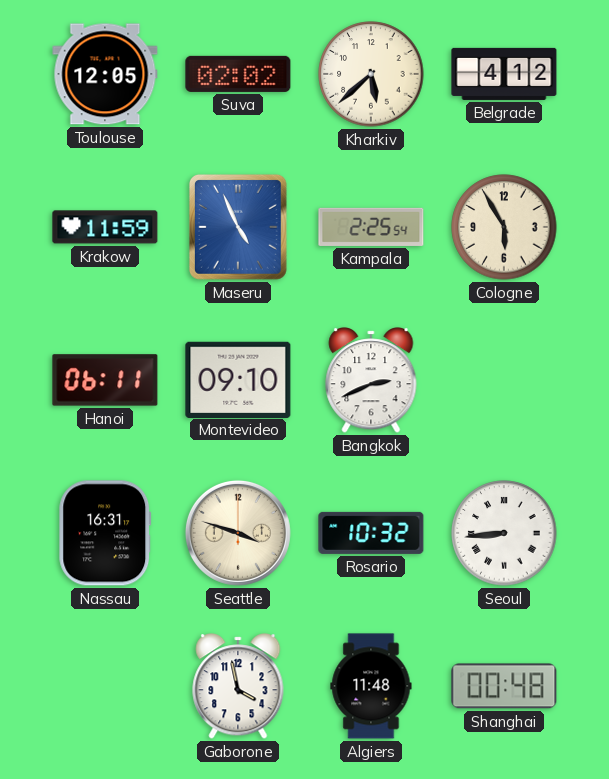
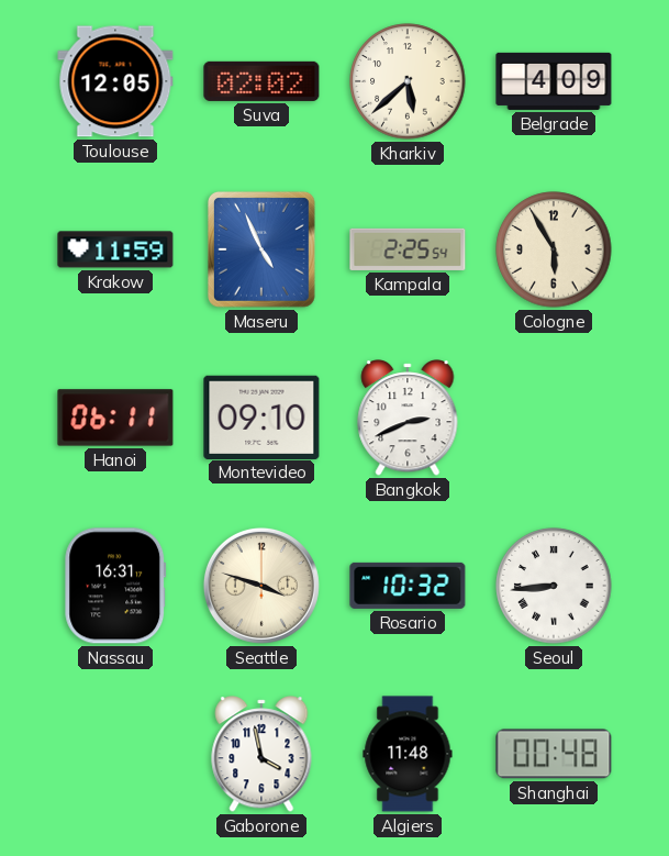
Belgrade: 4:12 -> 4:09 (554, 81)
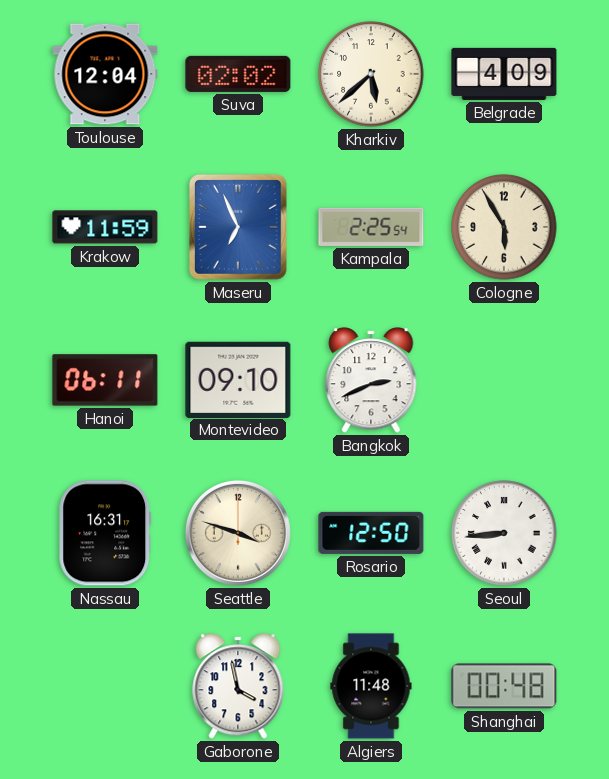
Toulouse: 12:05 -> 12:04 (105, 74)
Maseru: 4:56 -> 6:56 (238, 227)
Rosario: 10:32 -> 12:50 (371, 533)
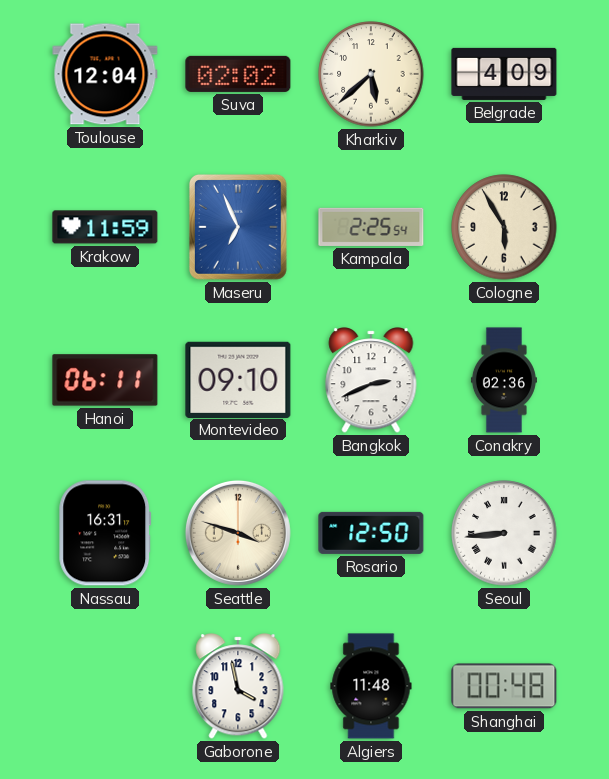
Conakry: none -> 02:36 (504, 380)
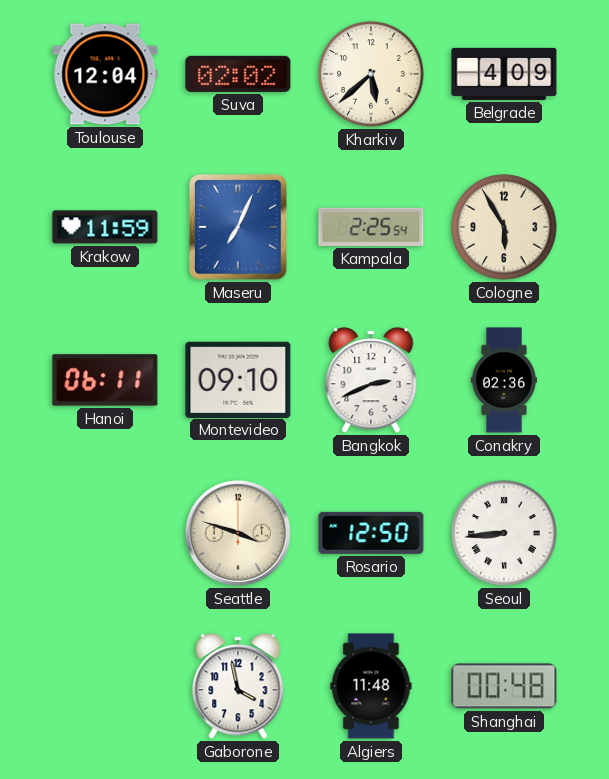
Maseru: 6:56 -> 7:04 (238, 227)
Nassau: 16:31 -> none (105, 533)
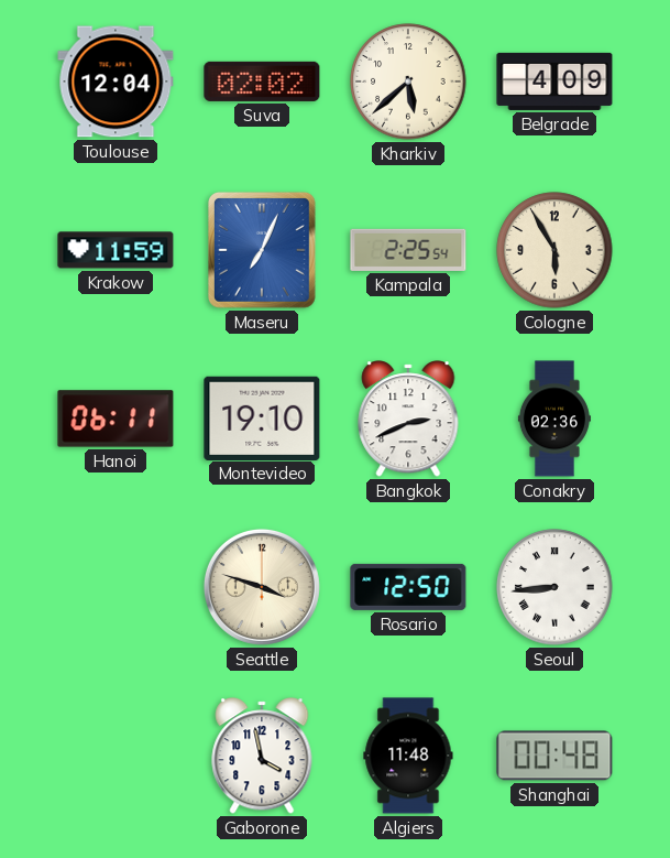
Montevideo: 09:10 -> 19:10 (262, 417)
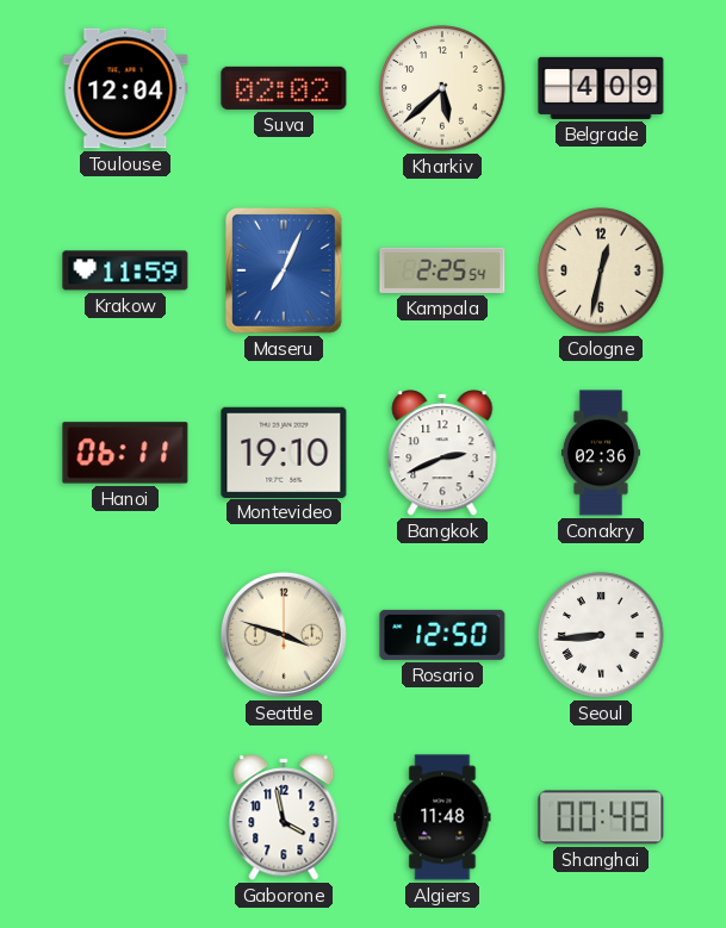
Cologne: 5:55 -> 12:32 (601, 270)
